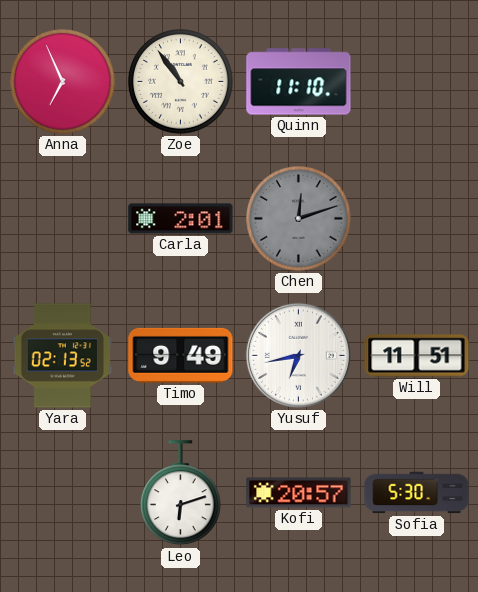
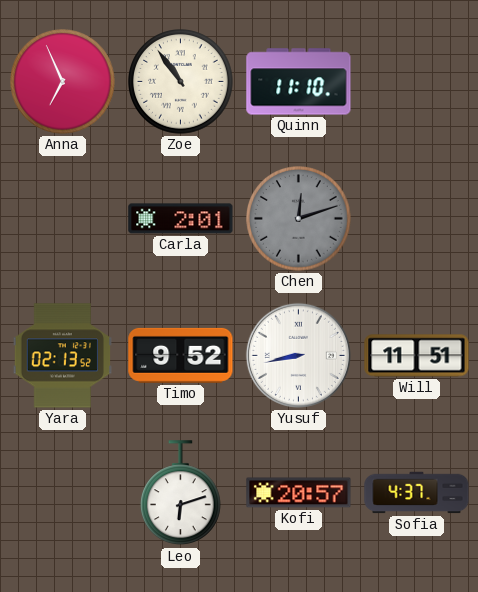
Timo: 9:49 -> 9:52 (181, 355)
Yusuf: 6:43 -> 8:43 (298, 355)
Sofia: 5:30 -> 4:37 (417, 493)
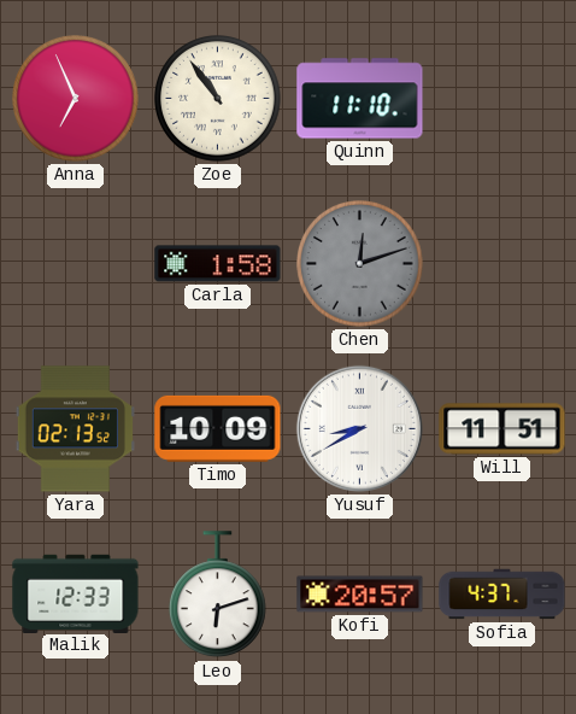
Carla: 2:01 -> 1:58 (218, 264)
Timo: 9:52 -> 10:09 (218, 428)
Yusuf: 8:43 -> 8:40 (359, 428)
Malik: none -> 12:33 (76, 593)
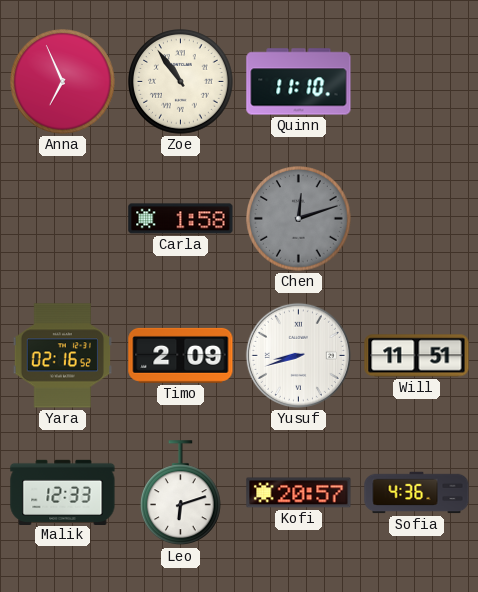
Yara: 02:13 -> 02:16 (62, 356)
Timo: 10:09 -> 2:09 (181, 355)
Yusuf: 8:40 -> 8:42 (298, 355)
Sofia: 4:37 -> 4:36 (417, 493)
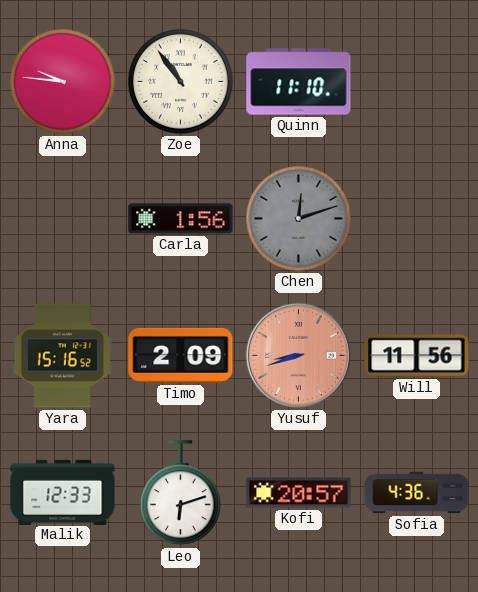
Anna: 6:56 -> 9:46 (63, 82)
Carla: 1:58 -> 1:56 (181, 219)
Yara: 02:16 -> 15:16 (62, 356)
Yusuf dial: white -> salmon (298, 355)
Will: 11:51 -> 11:56 (417, 356)
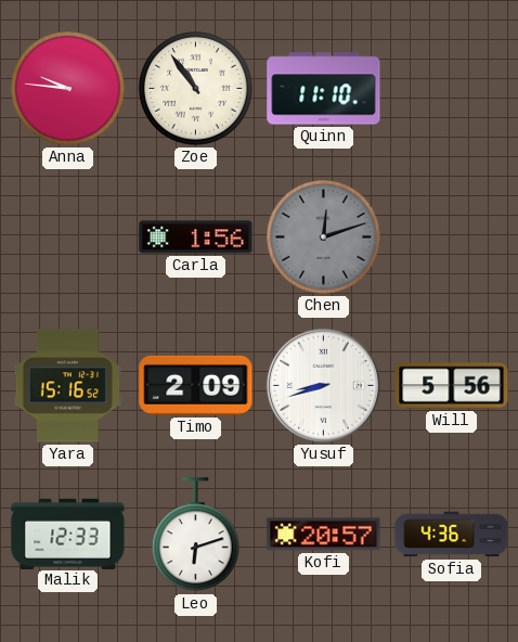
Yusuf dial: salmon -> white (323, 385)
Will: 11:56 -> 5:56 (452, 386)
